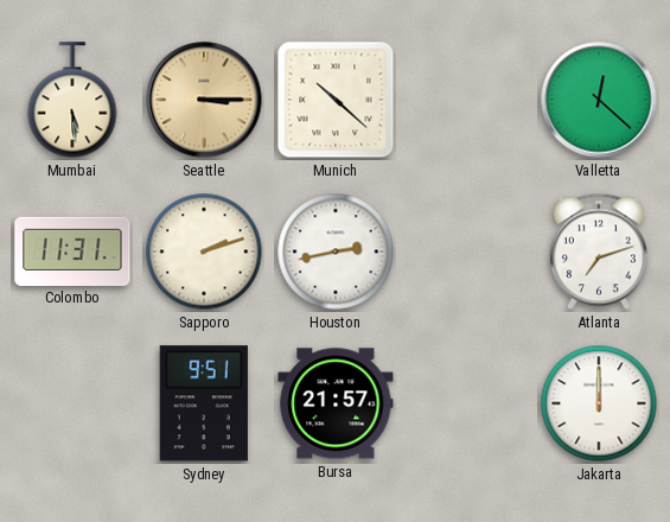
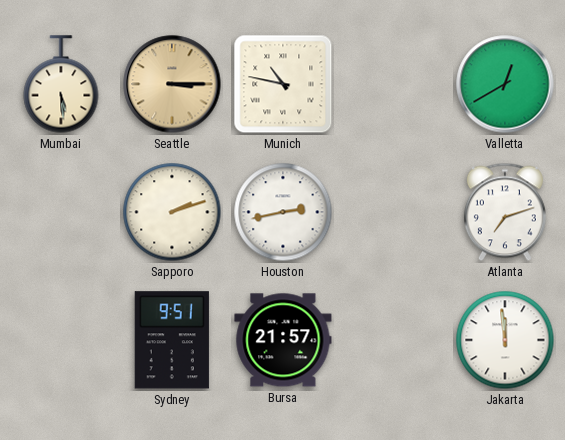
Munich: 10:22 -> 10:47 (283, 84)
Valletta: 12:22 -> 12:40 (505, 84)
Colombo: 11:31 -> none (72, 250)
Jakarta: 12:00 -> 11:59 (505, 340)
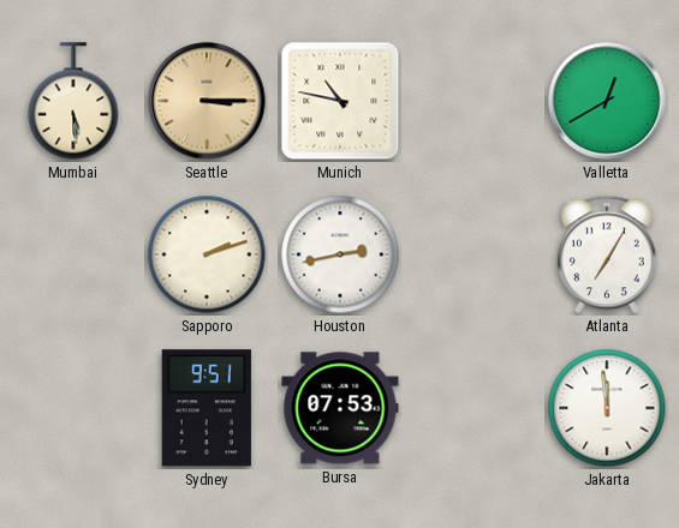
Atlanta: 7:12 -> 7:05 (607, 254)
Bursa: 21:57 -> 07:53 (340, 408)
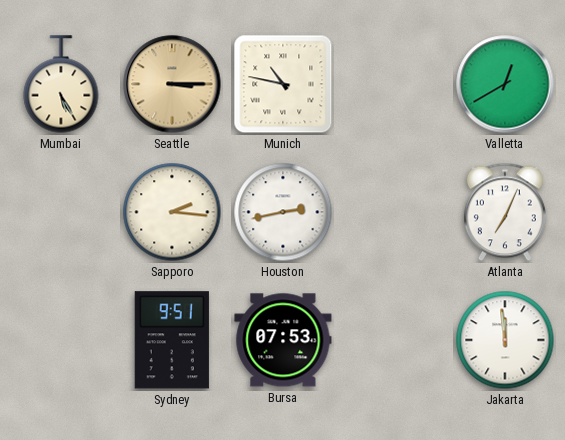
Mumbai: 5:29 -> 5:25 (61, 84)
Sapporo: 2:12 -> 2:16 (172, 212)
Atlanta: 7:05 -> 7:04 (505, 212)
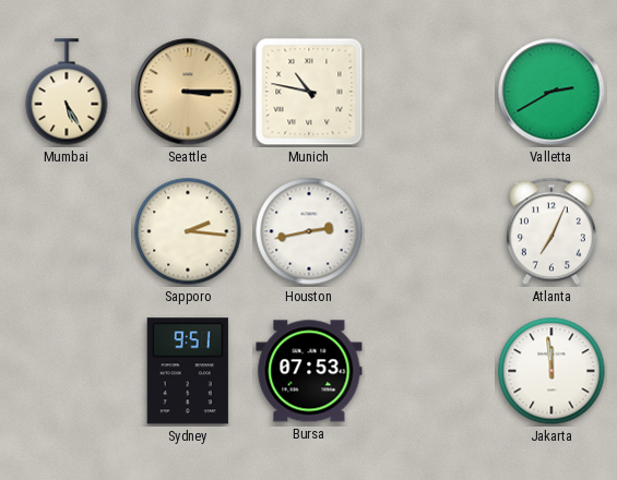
Valletta: 12:40 -> 2:40 (551, 92)
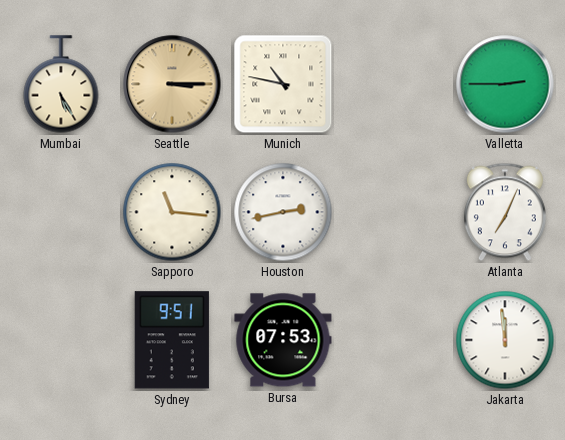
Valletta: 2:40 -> 2:45 (505, 84)
Sapporo: 2:16 -> 11:16 (172, 212)
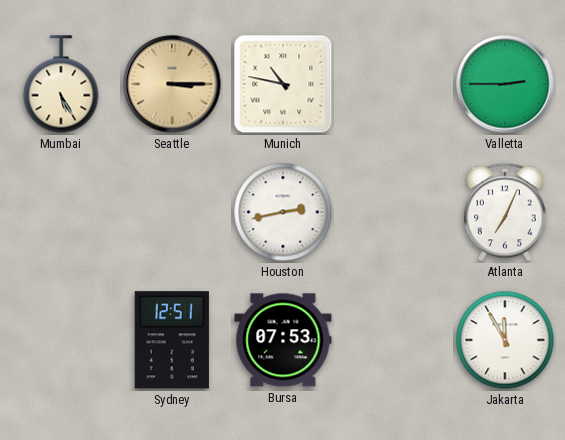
Sapporo: 11:16 -> none (172, 212)
Sydney: 9:51 -> 12:51 (172, 340)
Jakarta: 11:59 -> 11:55 (505, 340)
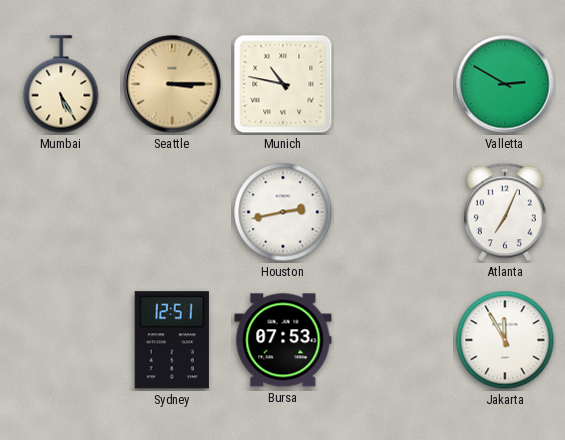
Valletta: 2:45 -> 2:50 (505, 84)
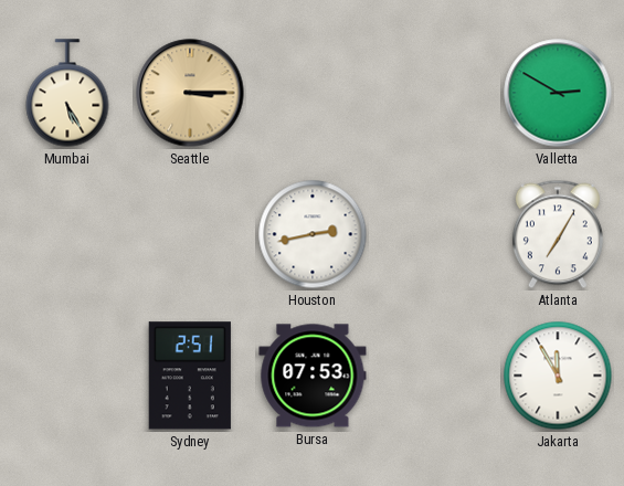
Munich: 10:47 -> none (283, 84)
Atlanta: 7:04 -> 7:05 (558, 234)
Sydney: 12:51 -> 2:51 (190, 376)
